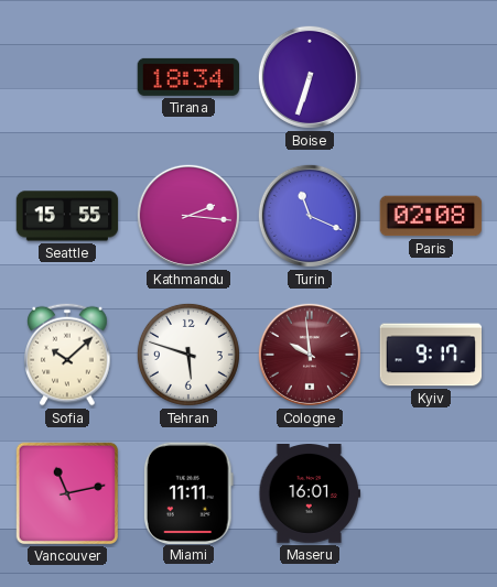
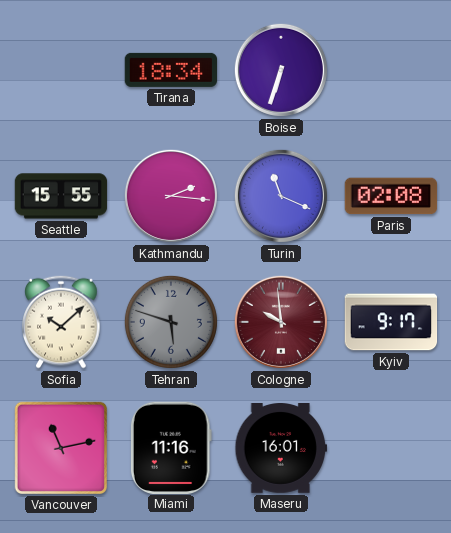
Tehran dial: white -> grey (171, 322)
Miami: 11:11 -> 11:16 (171, 447)
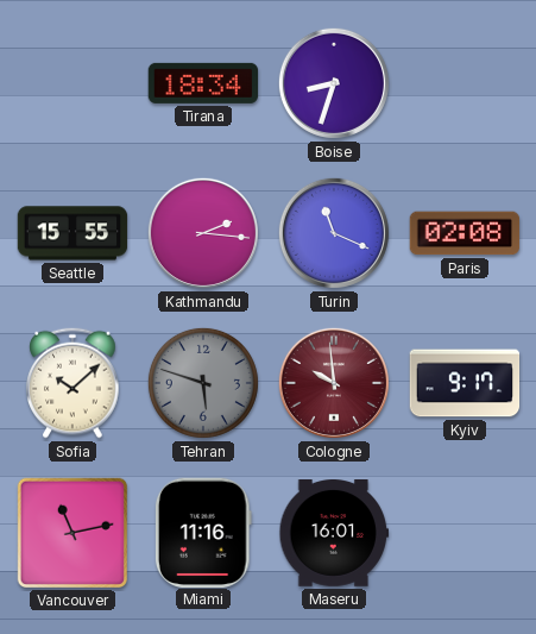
Boise: 6:33 -> 8:33 (334, 83)
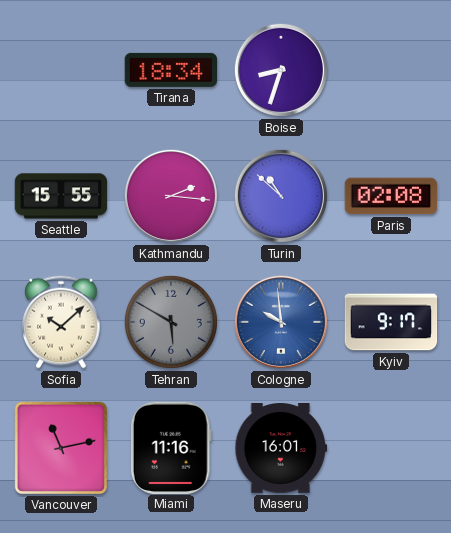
Turin: 11:19 -> 10:52 (281, 196)
Tehran: 5:48 -> 5:50 (171, 322)
Cologne dial: burgundy -> blue (281, 322)
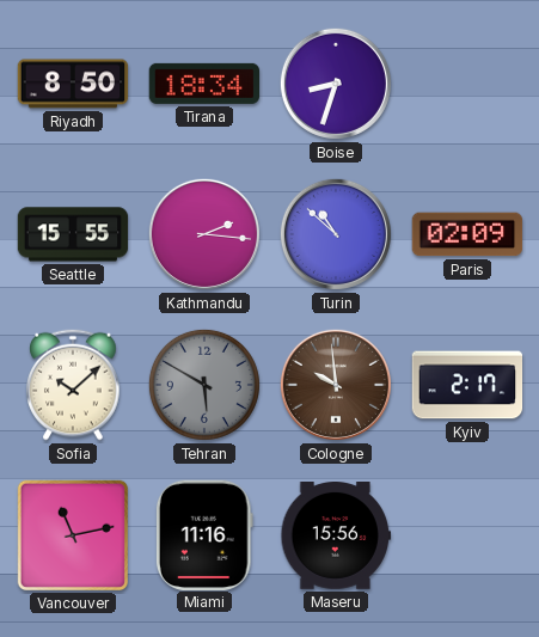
Riyadh: none -> 8:50 (73, 84)
Paris: 02:08 -> 02:09 (467, 234)
Cologne dial: blue -> brown (336, 385)
Kyiv: 9:17 -> 2:17 (467, 385)
Maseru: 16:01 -> 15:56 (336, 537)
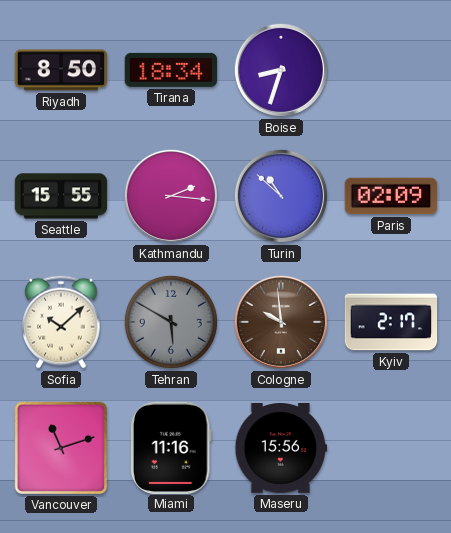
Vancouver: 11:13 -> 11:12 (60, 447)
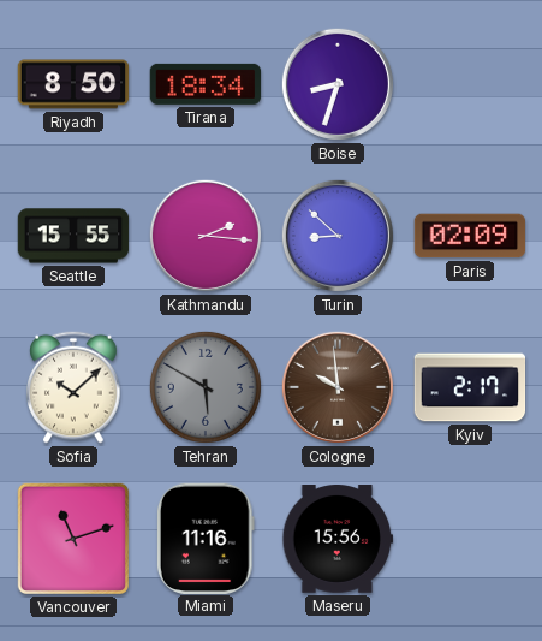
Turin: 10:52 -> 8:52 (338, 236)
